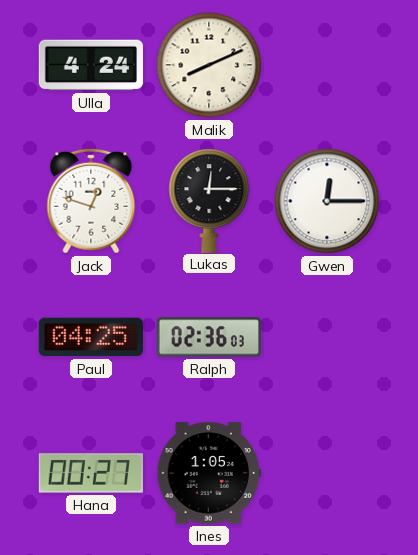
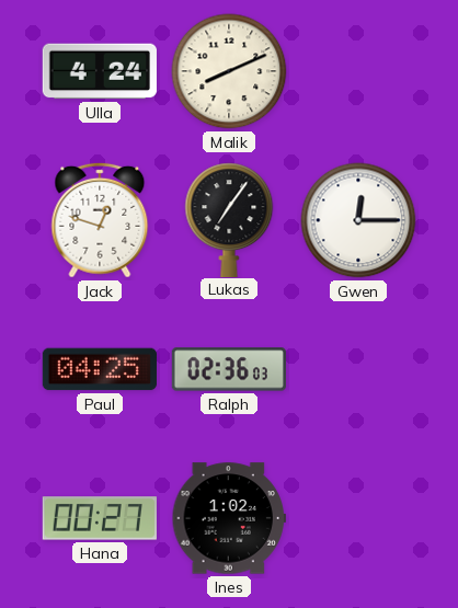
Lukas: 12:15 -> 7:06 (229, 219)
Ines: 1:05 -> 1:02 (229, 518)
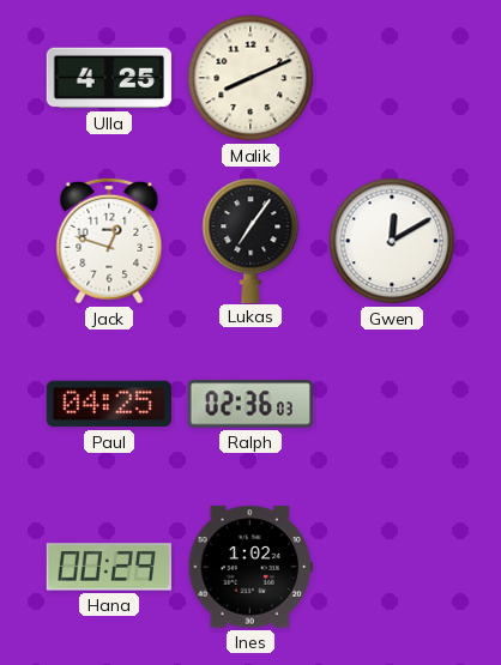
Ulla: 4:24 -> 4:25 (109, 78)
Gwen: 12:15 -> 12:10 (392, 241)
Hana: 00:27 -> 00:29 (109, 567)
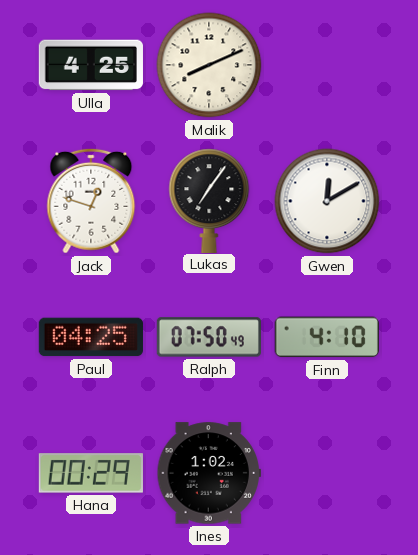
Ralph: 02:36 -> 07:50 (208, 337)
Finn: none -> 4:10 (327, 337)
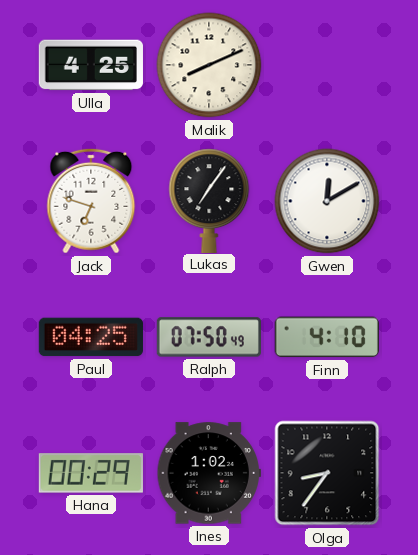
Jack: 12:48 -> 6:48 (91, 201)
Olga: none -> 8:36 (327, 473)
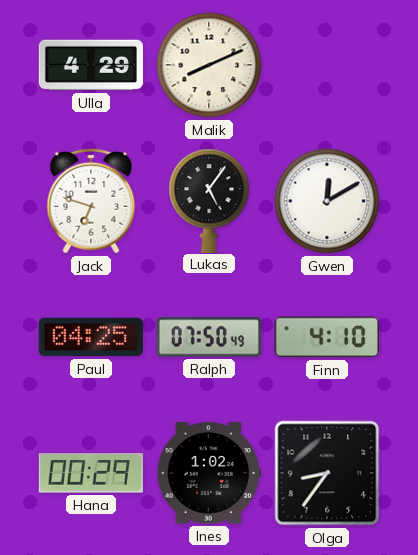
Ulla: 4:25 -> 4:29 (91, 65)
Lukas: 7:06 -> 5:06 (209, 200)
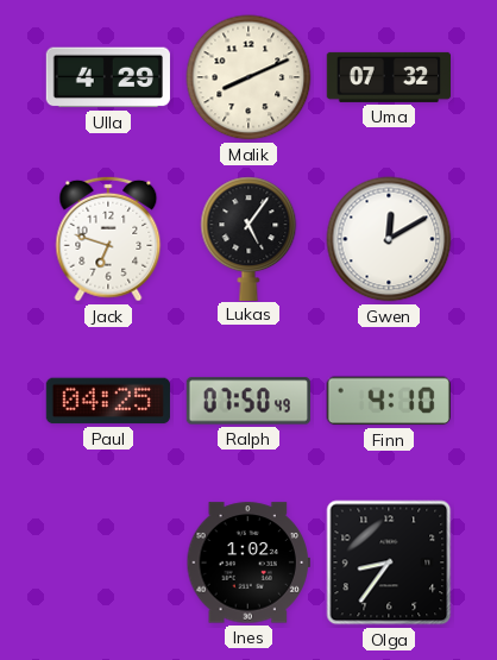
Uma: none -> 07:32 (388, 77)
Hana: 00:29 -> none (91, 473)
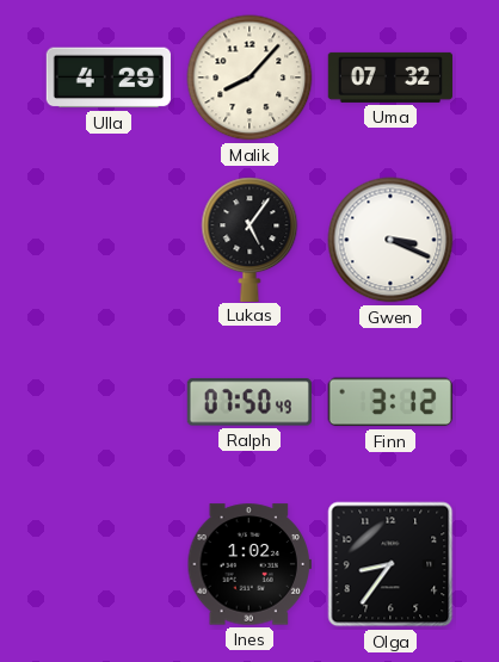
Malik: 8:11 -> 8:07 (249, 78)
Jack: 6:48 -> none (108, 239)
Gwen: 12:10 -> 3:19 (390, 240)
Paul: 04:25 -> none (108, 401)
Finn: 4:10 -> 3:12 (390, 402)
